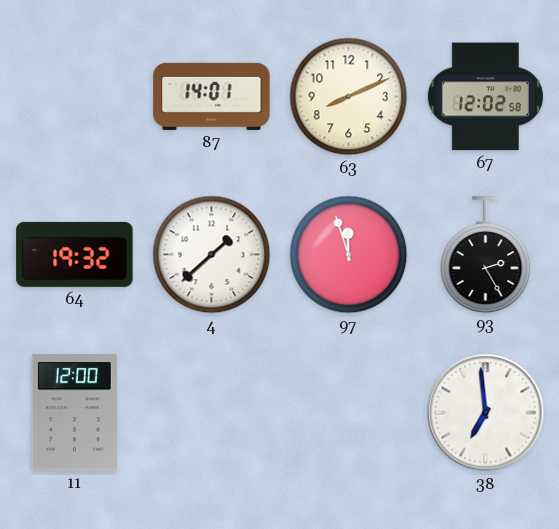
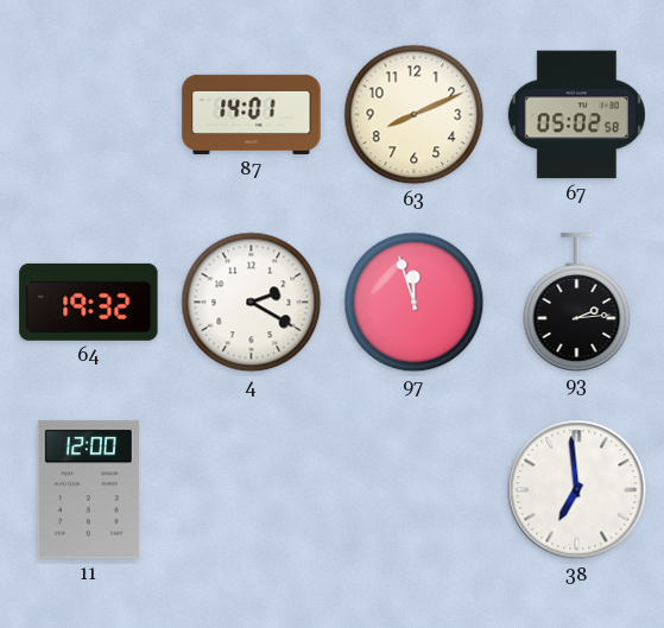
67: 12:02 -> 05:02 (576, 115)
4: 1:38 -> 2:20 (252, 303)
93: 2:25 -> 2:14 (577, 303)
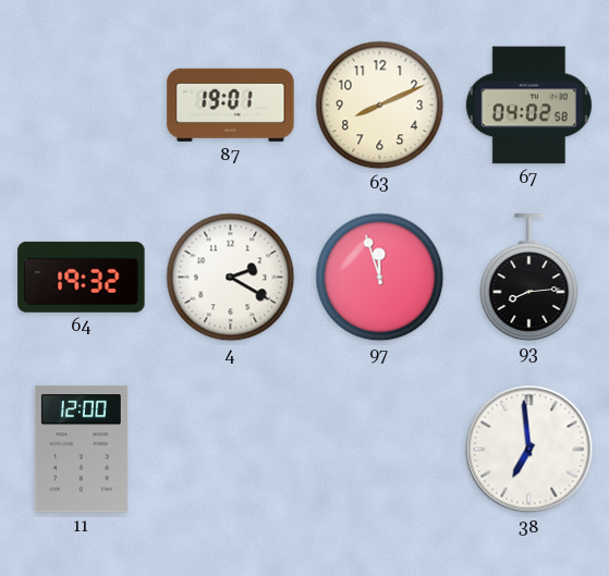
87: 14:01 -> 19:01 (231, 105)
67: 05:02 -> 04:02 (528, 106)
93: 2:14 -> 8:14 (529, 278)
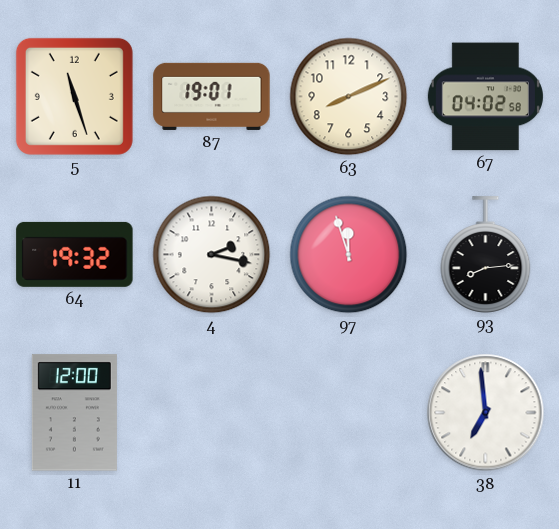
5: none -> 11:27 (74, 96)
4: 2:20 -> 2:17 (212, 255)
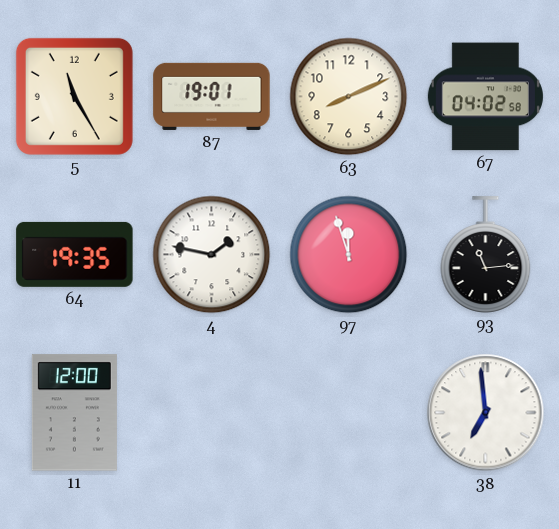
5: 11:27 -> 11:25 (74, 96)
64: 19:32 -> 19:35 (75, 254)
4: 2:17 -> 1:47 (212, 255)
93: 8:14 -> 11:14 (486, 255)
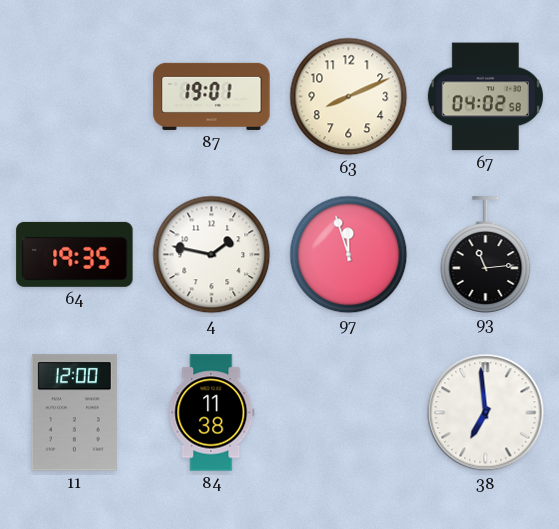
5: 11:25 -> none (74, 96)
84: none -> 11:38 (212, 413)
